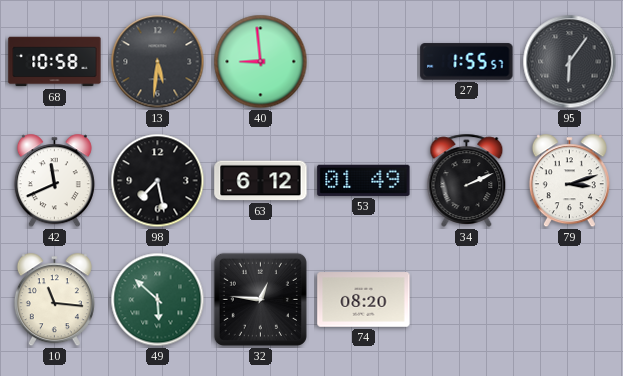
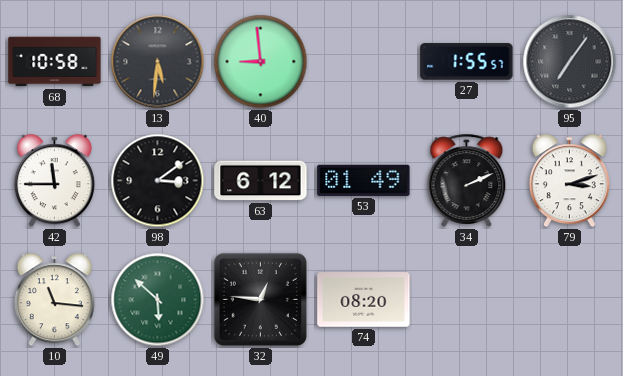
95: 6:06 -> 7:06 (570, 62)
42: 11:41 -> 11:45 (54, 181)
98: 7:28 -> 3:09 (158, 181)
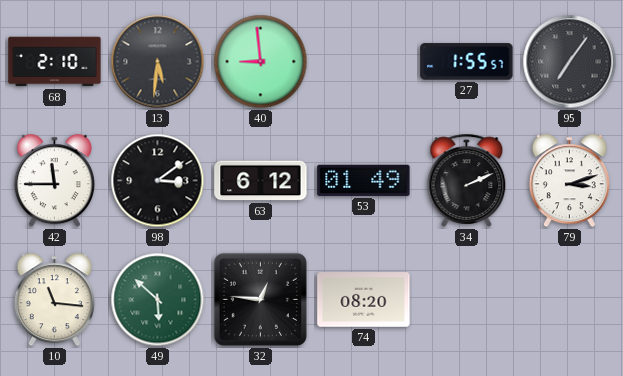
68: 10:58 -> 2:10 (55, 62)
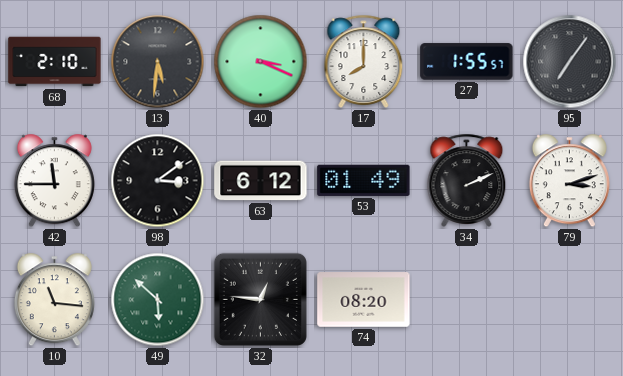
40: 8:59 -> 3:19 (261, 62)
17: none -> 8:00 (364, 61)
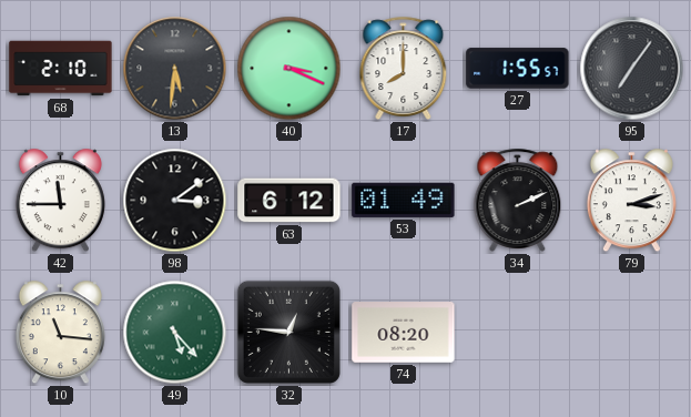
49: 5:52 -> 5:23 (175, 333)
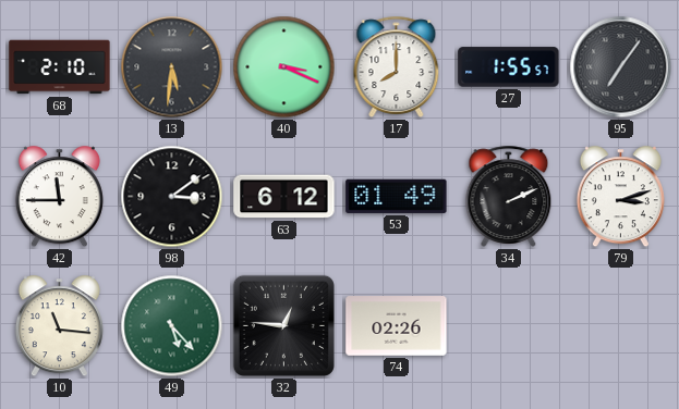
74: 08:20 -> 02:26 (397, 326)
